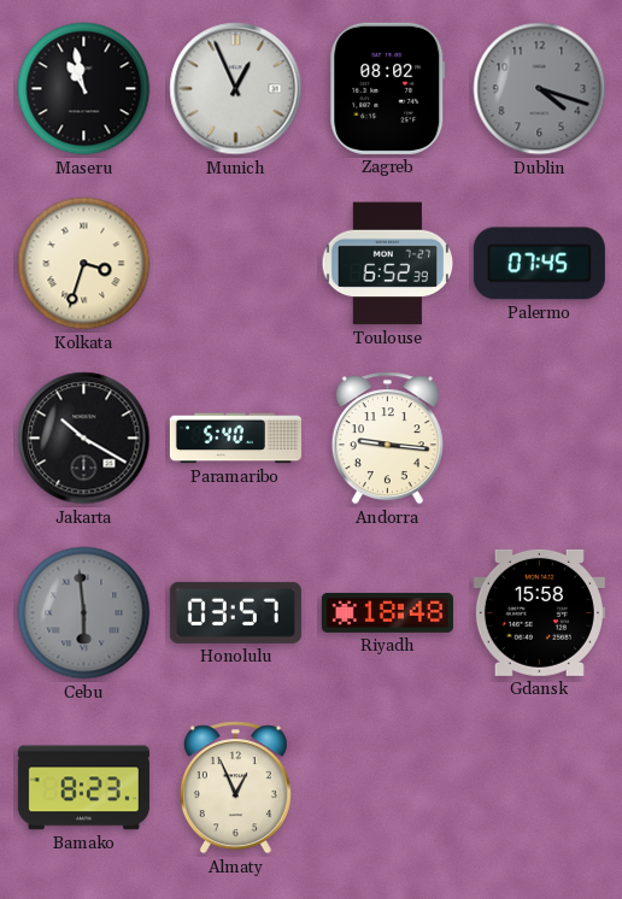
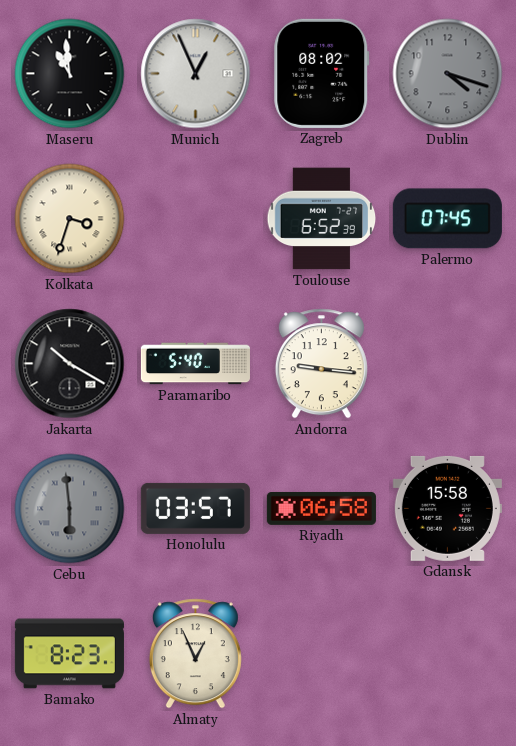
Maseru: 10:58 -> 10:59 (70, 74)
Riyadh: 18:48 -> 06:58 (321, 508)
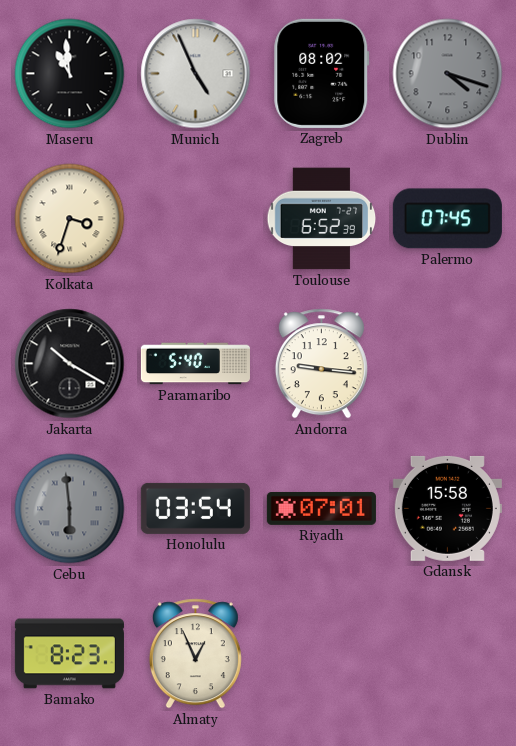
Munich: 12:56 -> 4:56 (196, 74)
Honolulu: 03:57 -> 03:54 (195, 508)
Riyadh: 06:58 -> 07:01 (321, 508)
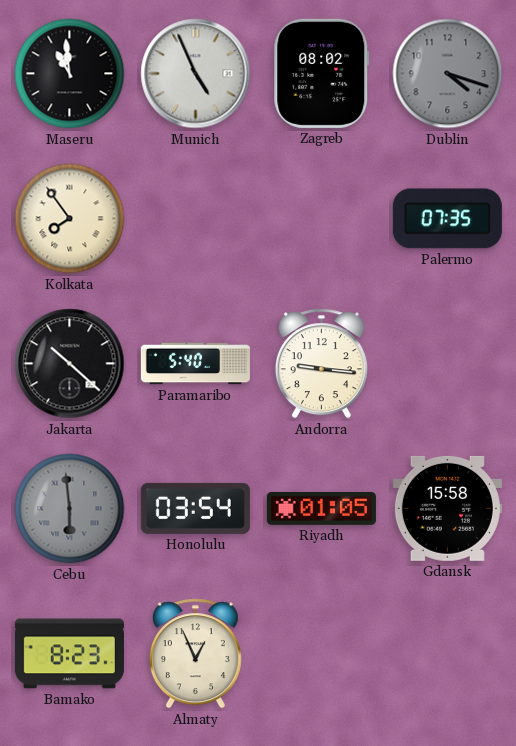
Kolkata: 3:33 -> 7:54 (70, 219)
Toulouse: 6:52 -> none (322, 219)
Palermo: 07:45 -> 07:35 (447, 219)
Jakarta: 10:20 -> 10:22 (70, 364)
Riyadh: 07:01 -> 01:05 (321, 508)
